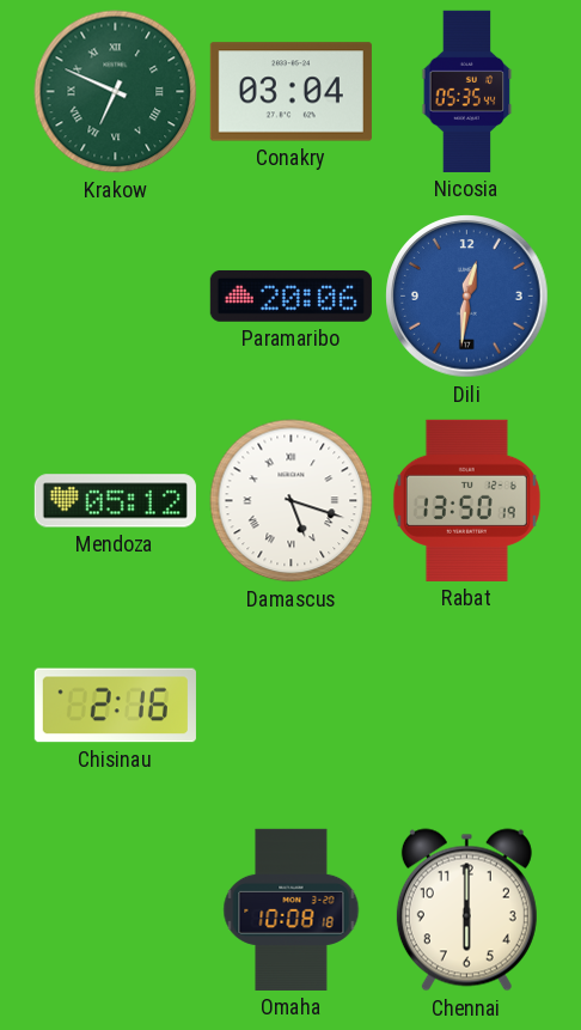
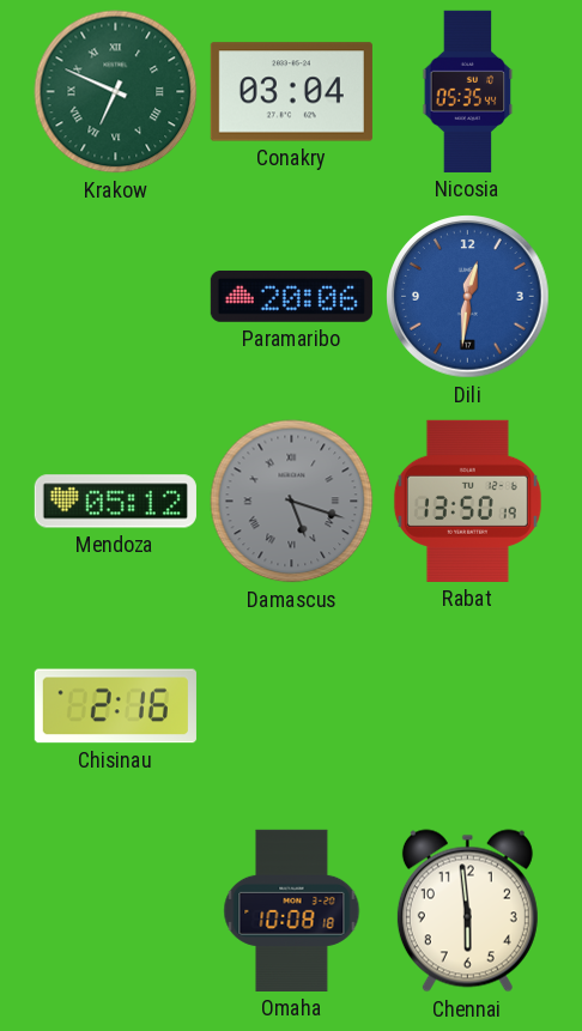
Damascus dial: white -> grey (292, 502)
Chennai: 6:00 -> 5:59 (467, 911)
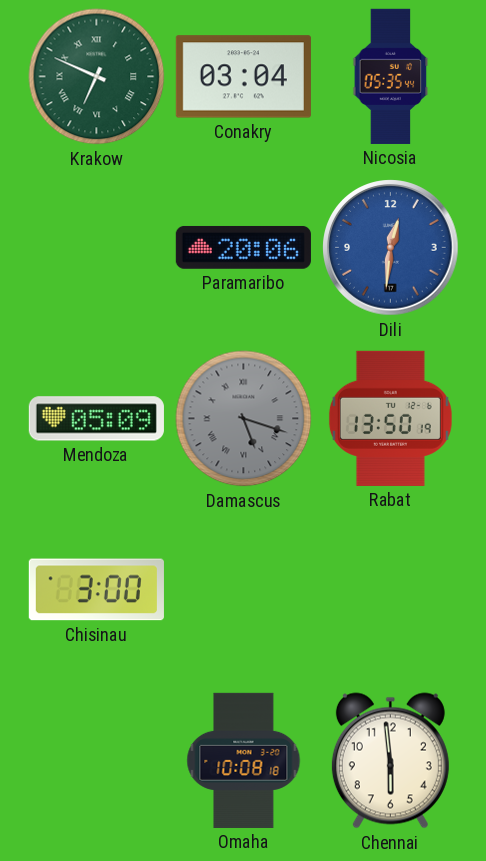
Mendoza: 05:12 -> 05:09 (96, 419)
Chisinau: 2:16 -> 3:00 (96, 590)
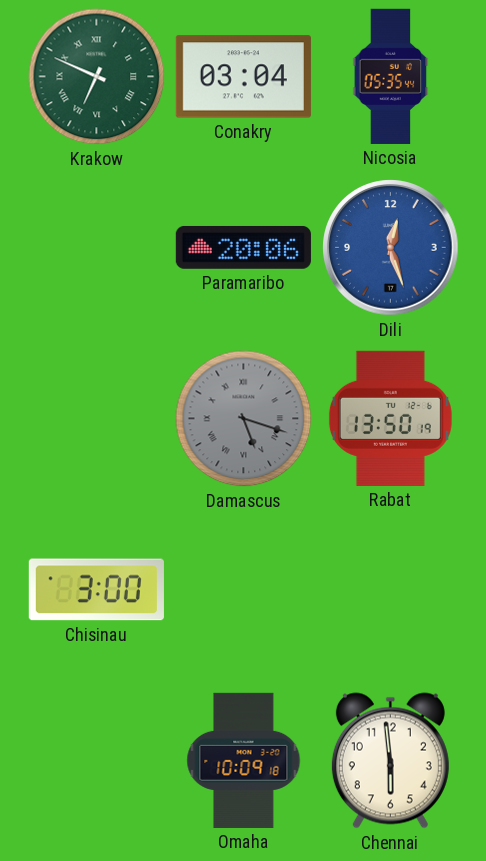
Dili: 12:31 -> 12:27 (391, 248)
Mendoza: 05:09 -> none (96, 419)
Omaha: 10:08 -> 10:09 (244, 760)
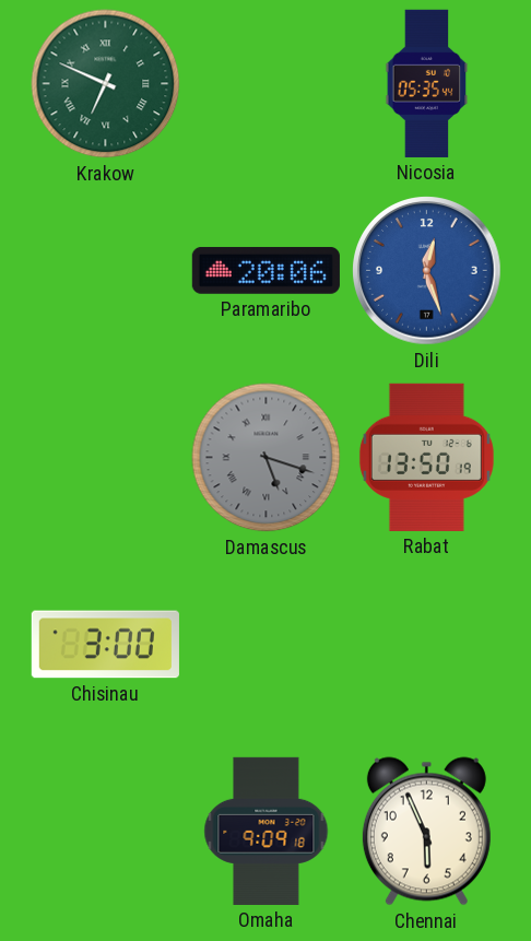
Conakry: 03:04 -> none (243, 77)
Omaha: 10:09 -> 9:09 (267, 831)
Chennai: 5:59 -> 5:56 (426, 832)
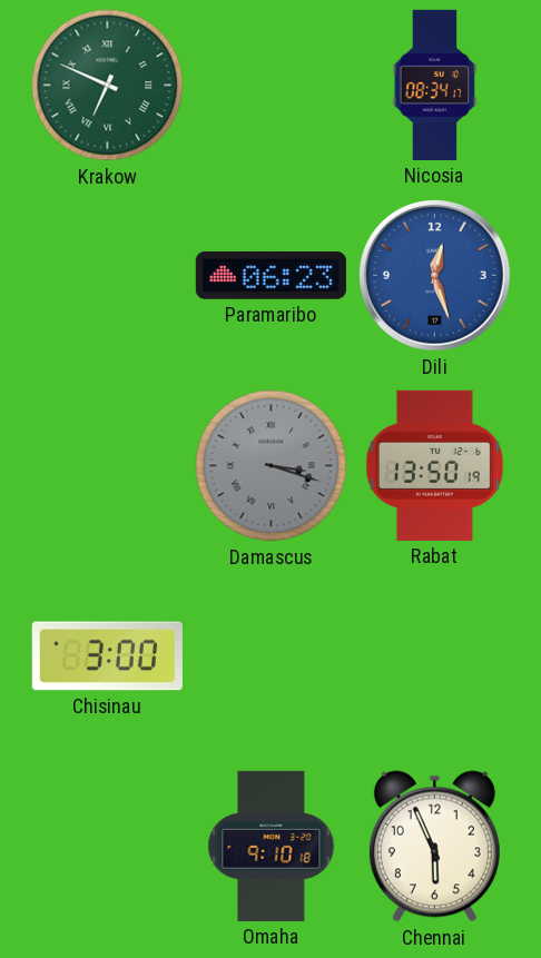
Nicosia: 05:35 -> 08:34 (435, 85)
Paramaribo: 20:06 -> 06:23 (270, 275)
Damascus: 5:18 -> 3:18 (272, 466)
Omaha: 9:09 -> 9:10 (272, 846)
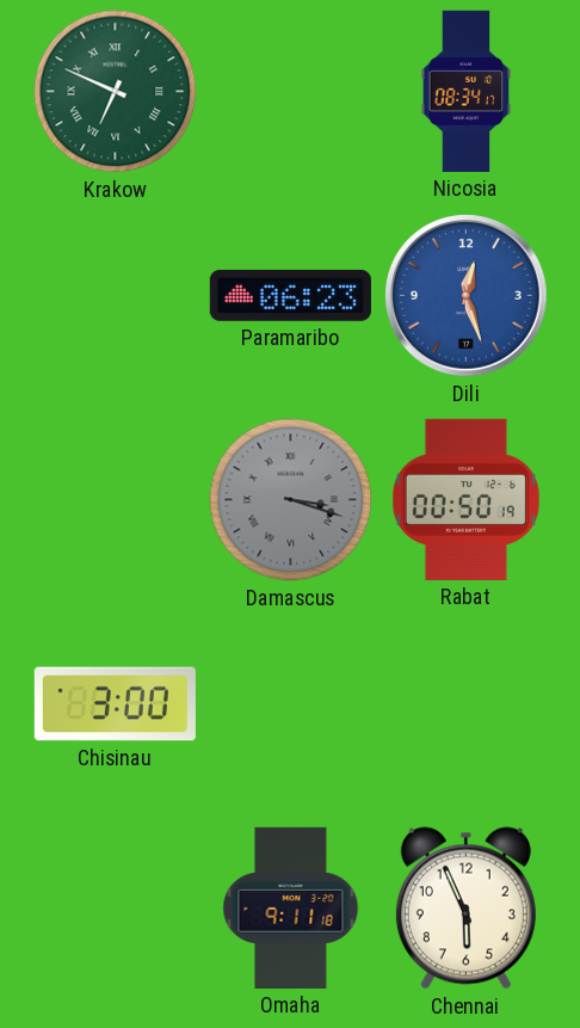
Rabat: 13:50 -> 00:50 (465, 499)
Omaha: 9:10 -> 9:11 (291, 907)
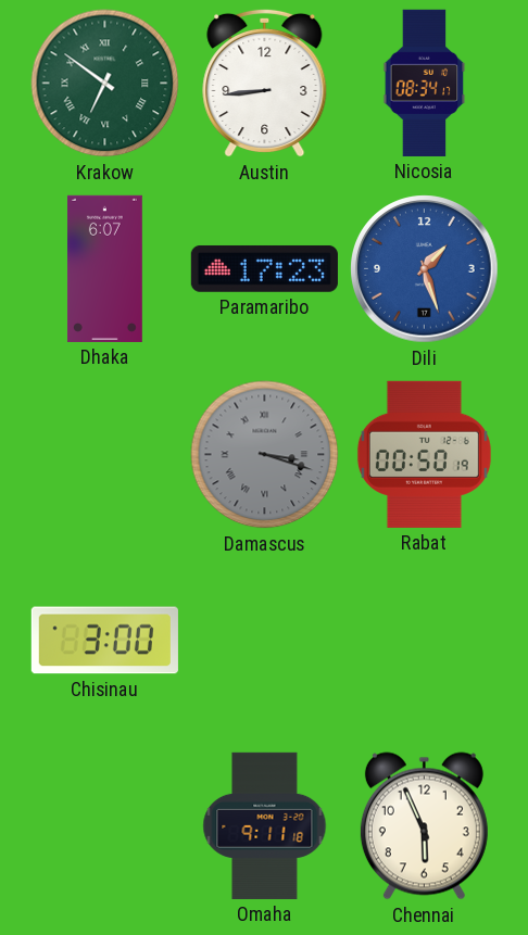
Krakow: 6:49 -> 6:51 (105, 84)
Austin: none -> 8:44 (265, 83)
Dhaka: none -> 6:07 (104, 268)
Paramaribo: 06:23 -> 17:23 (264, 268)
Dili: 12:27 -> 1:27 (425, 269)
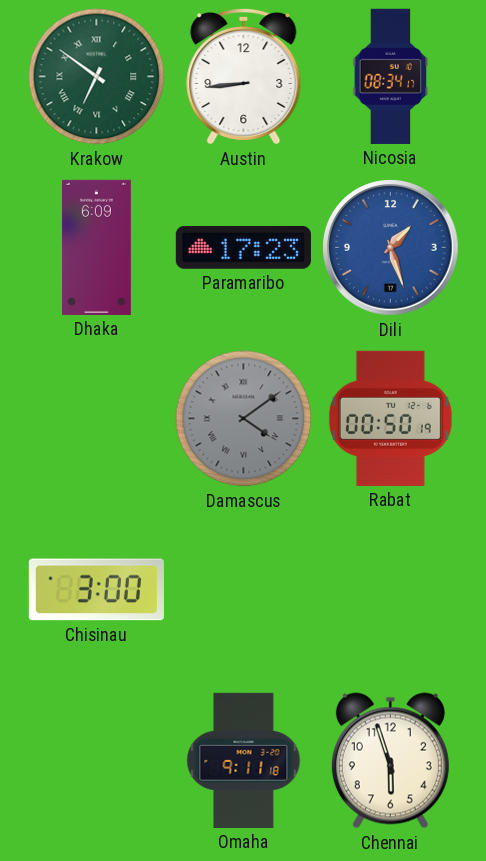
Dhaka: 6:07 -> 6:09 (96, 247)
Damascus: 3:18 -> 4:09 (244, 419)
Chennai: 5:56 -> 5:57 (390, 761)
